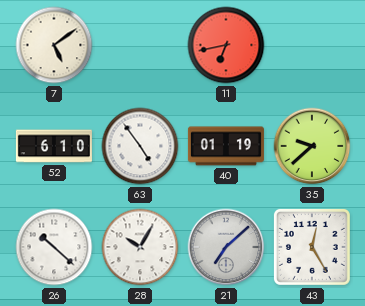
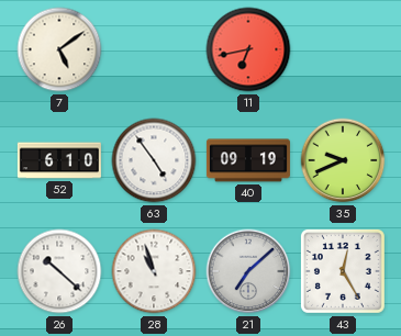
40: 01:19 -> 09:19 (248, 160)
35: 9:38 -> 9:41 (343, 160)
28: 10:05 -> 10:57 (154, 271)
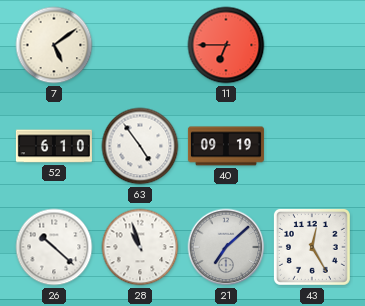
11: 6:43 -> 6:45 (226, 45)
35: 9:41 -> none (343, 160)
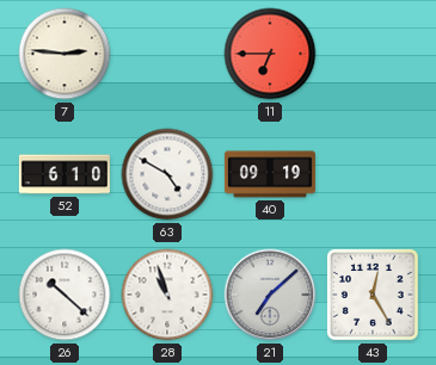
7: 5:09 -> 2:46 (65, 54)
63: 4:54 -> 4:50 (167, 174)
